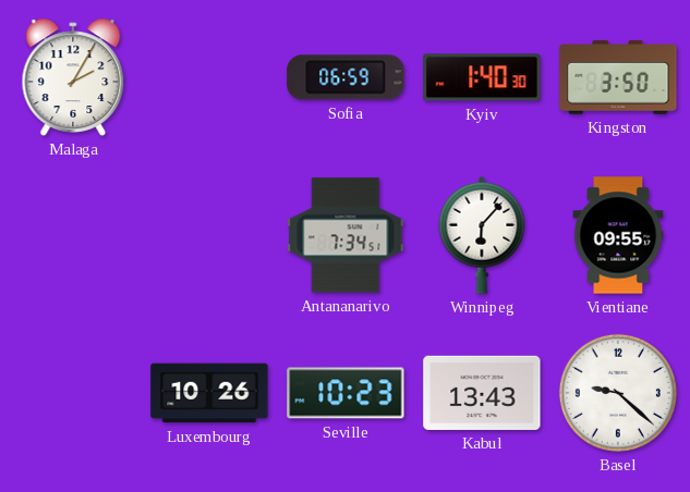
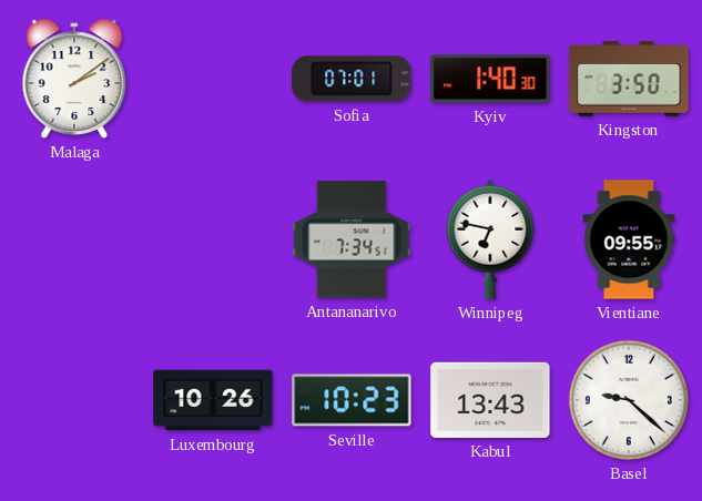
Malaga: 2:05 -> 2:09 (74, 79)
Sofia: 06:59 -> 07:01 (352, 79)
Winnipeg: 6:07 -> 6:47 (490, 239)
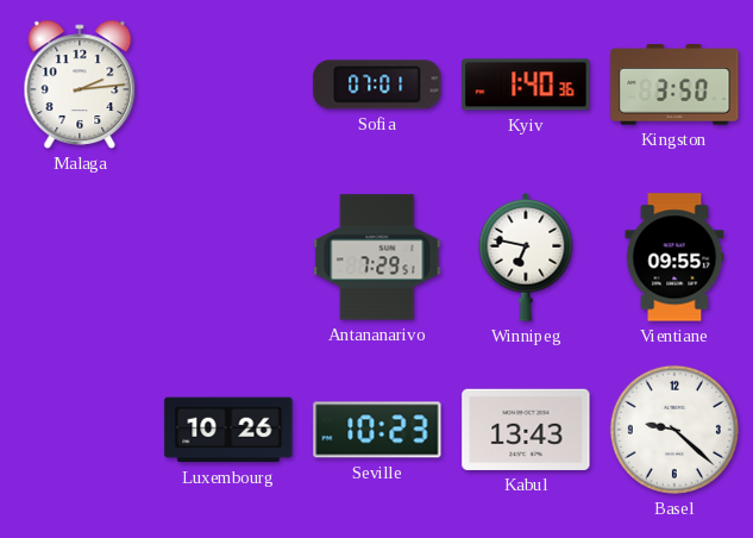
Malaga: 2:09 -> 2:14 (80, 85)
Kyiv: 1:40:30 -> 1:40:36 (526, 85)
Antananarivo: 7:34 -> 7:29 (377, 257)
